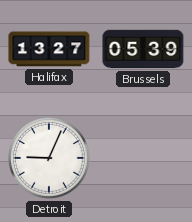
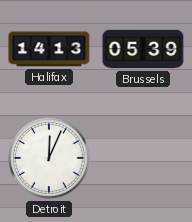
Halifax: 13:27 -> 14:13 (49, 49)
Detroit: 9:04 -> 12:04 (49, 158)
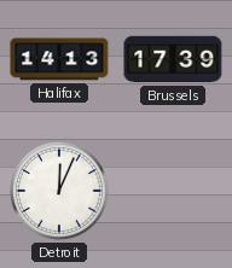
Brussels: 05:39 -> 17:39 (173, 59)
